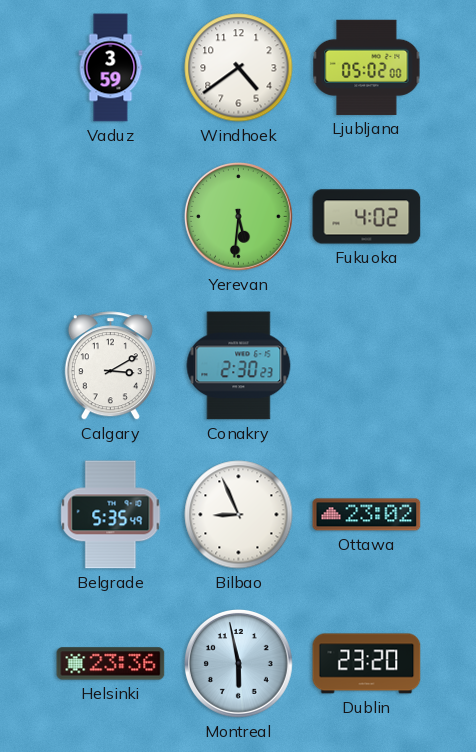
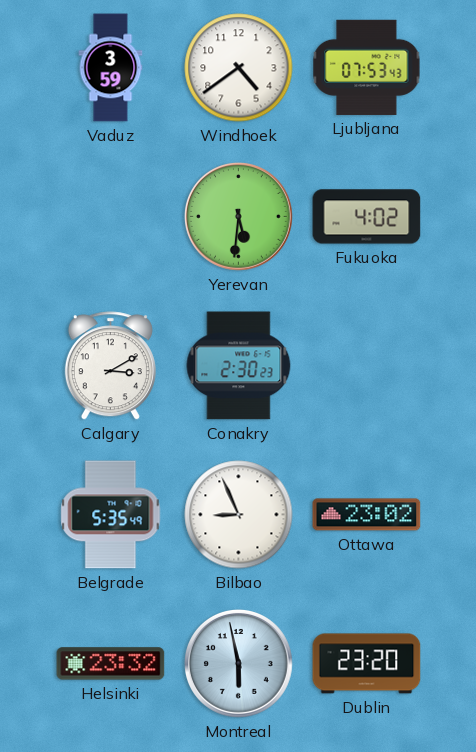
Ljubljana: 05:02 -> 07:53 (367, 67)
Helsinki: 23:36 -> 23:32 (111, 664)
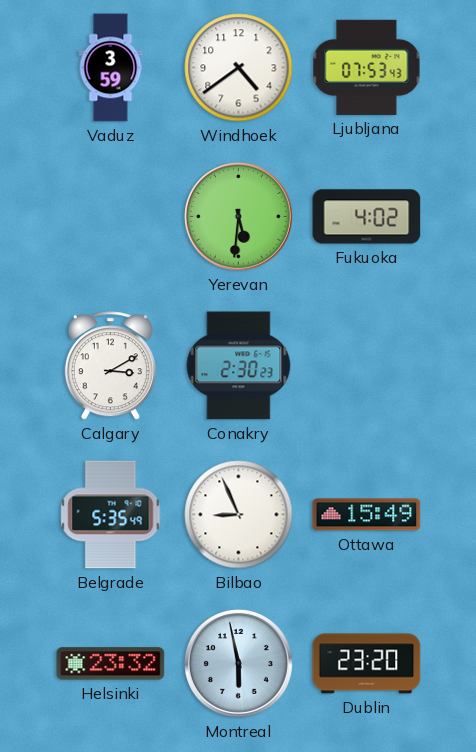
Ottawa: 23:02 -> 15:49 (367, 515)
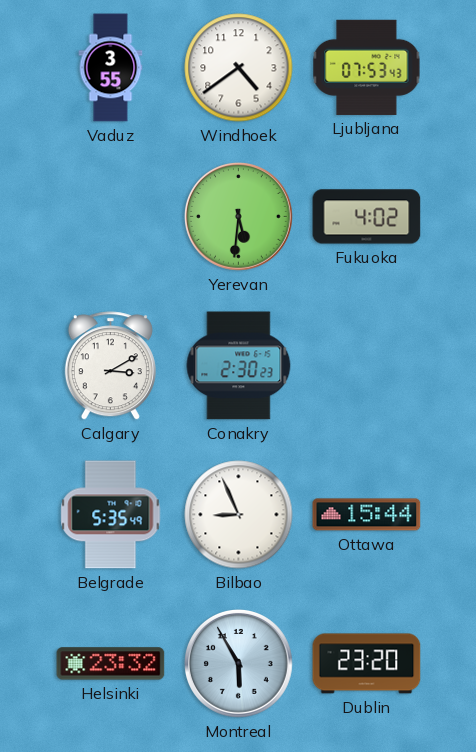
Vaduz: 3:59 -> 3:55 (111, 68)
Ottawa: 15:49 -> 15:44 (367, 515)
Montreal: 5:58 -> 5:55 (239, 664)
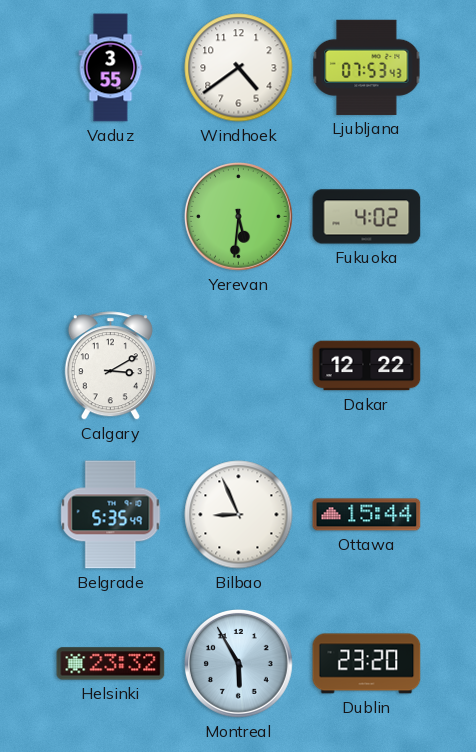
Conakry: 2:30 -> none (239, 366)
Dakar: none -> 12:22 (367, 366)
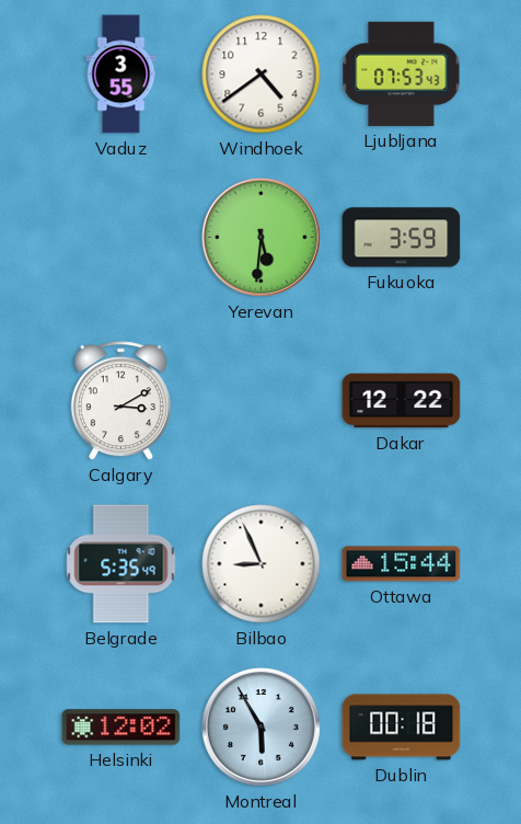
Fukuoka: 4:02 -> 3:59 (402, 238)
Helsinki: 23:32 -> 12:02 (121, 728)
Dublin: 23:20 -> 00:18 (402, 728)
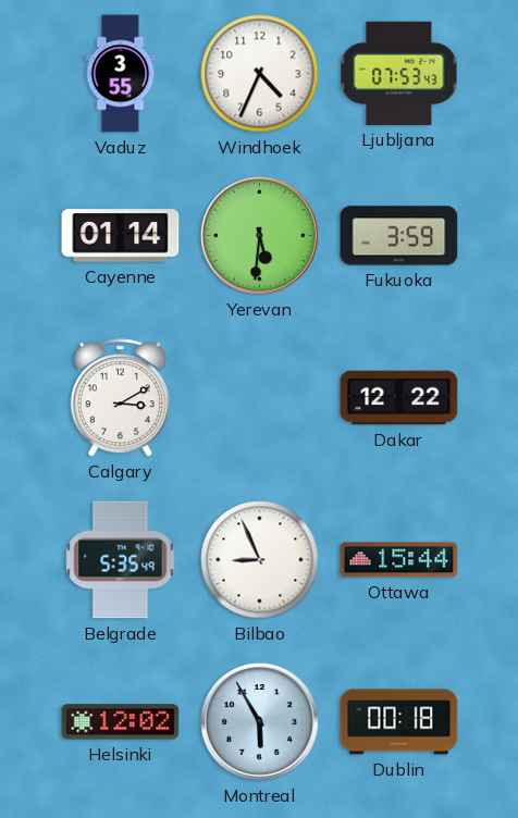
Windhoek: 4:39 -> 4:34 (260, 74)
Cayenne: none -> 01:14 (121, 236)
